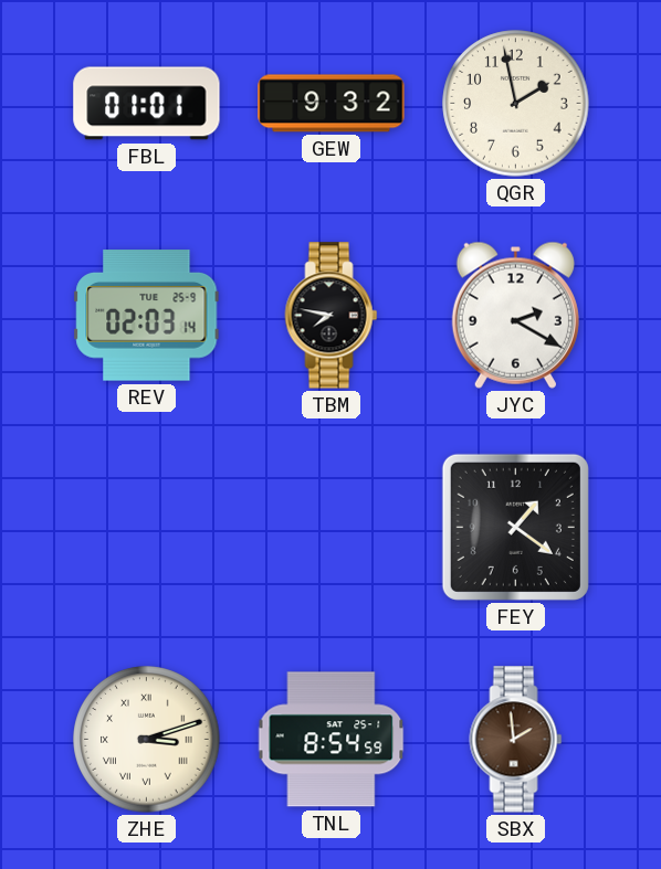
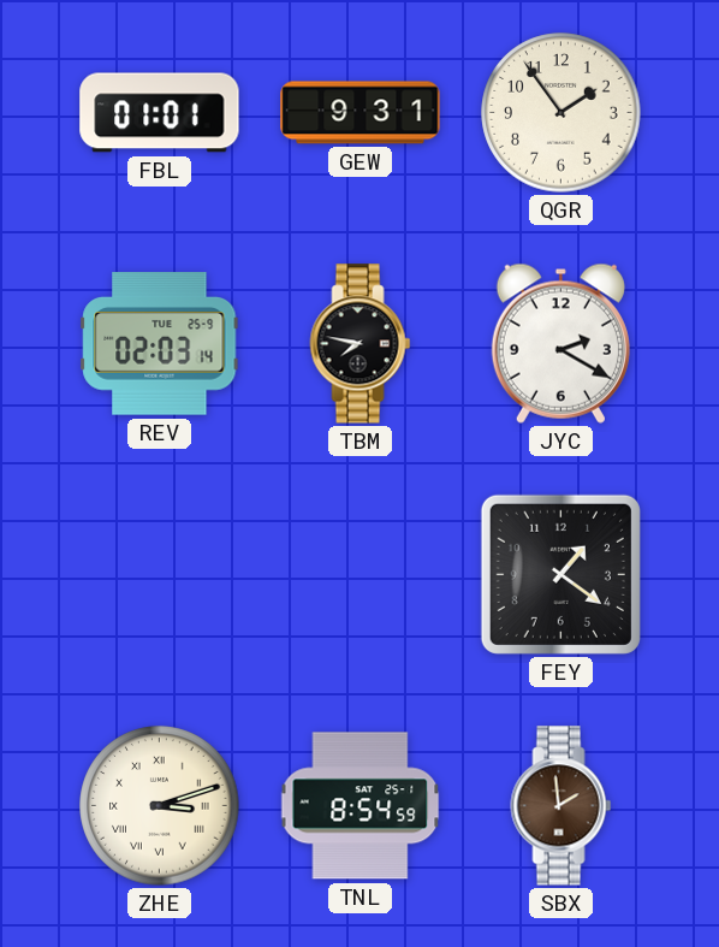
GEW: 9:32 -> 9:31 (361, 113)
QGR: 1:58 -> 1:54 (561, 113)
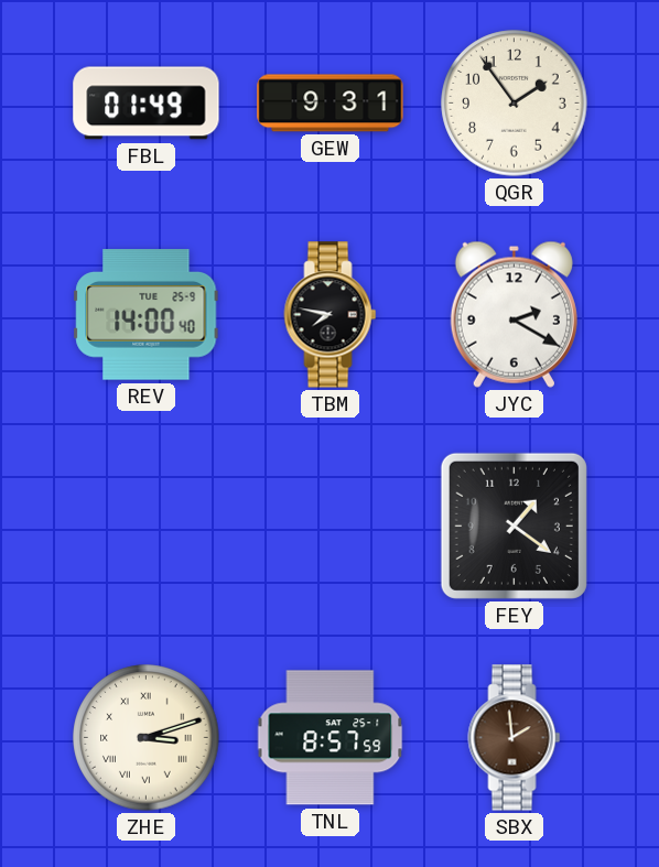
FBL: 01:01 -> 01:49 (147, 104)
REV: 02:03 -> 14:00 (147, 315)
TNL: 8:54 -> 8:57 (331, 738)
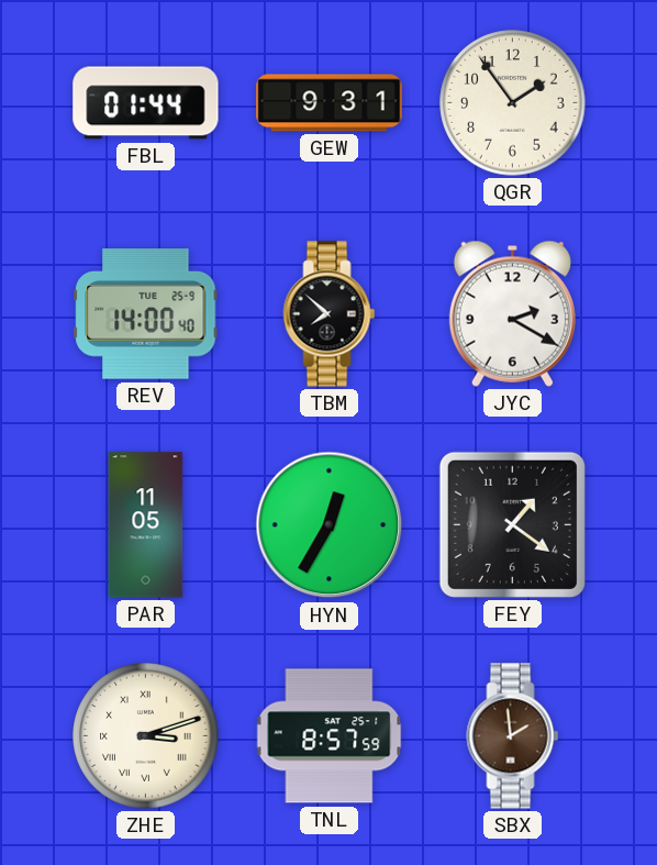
FBL: 01:49 -> 01:44 (146, 103)
TBM: 7:47 -> 7:52 (330, 314)
PAR: none -> 11:05 (146, 525)
HYN: none -> 12:35 (330, 525)
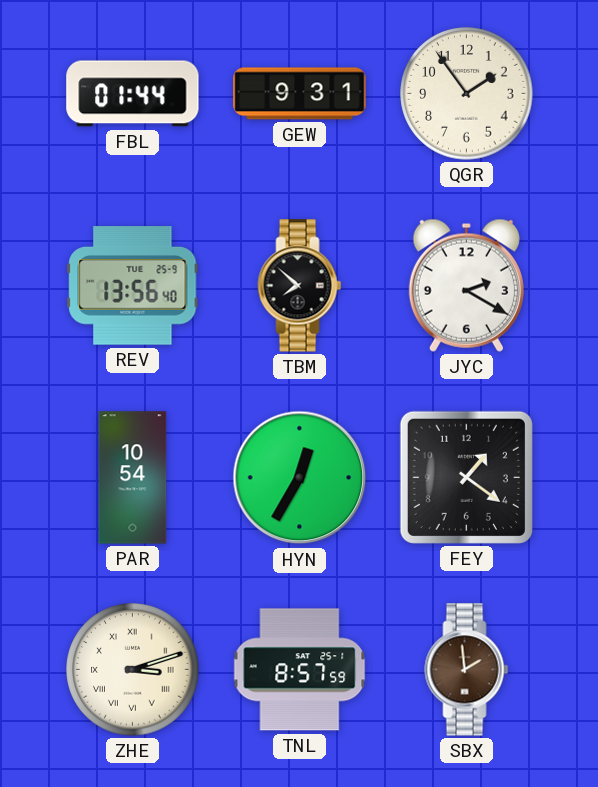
REV: 14:00 -> 13:56 (133, 286)
PAR: 11:05 -> 10:54 (133, 478)
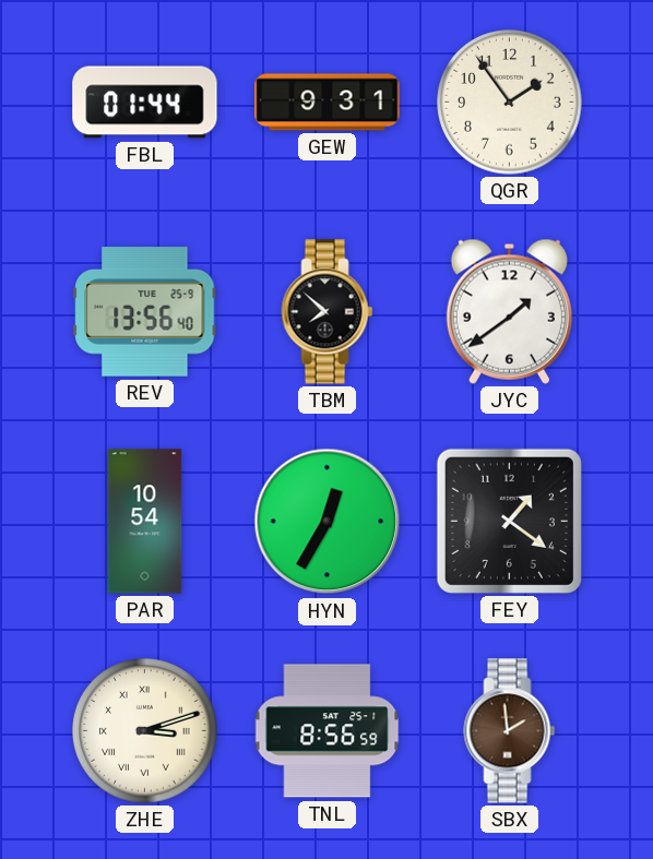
JYC: 2:20 -> 1:39 (509, 311)
TNL: 8:57 -> 8:56 (328, 731)
